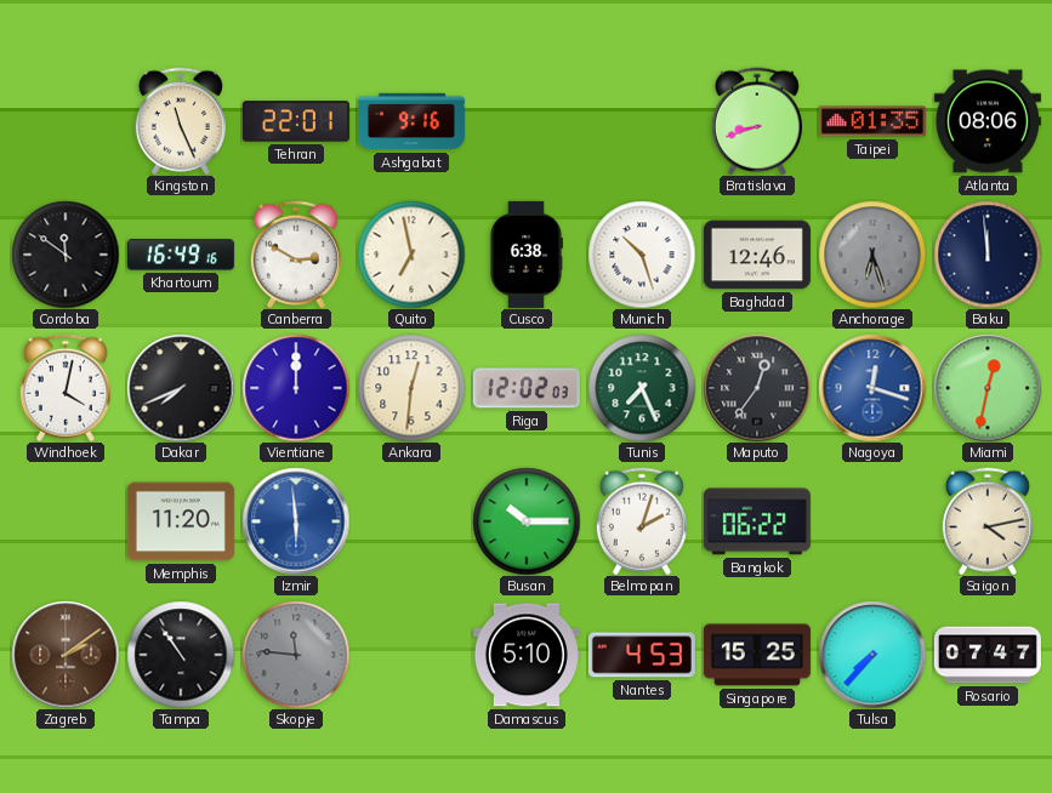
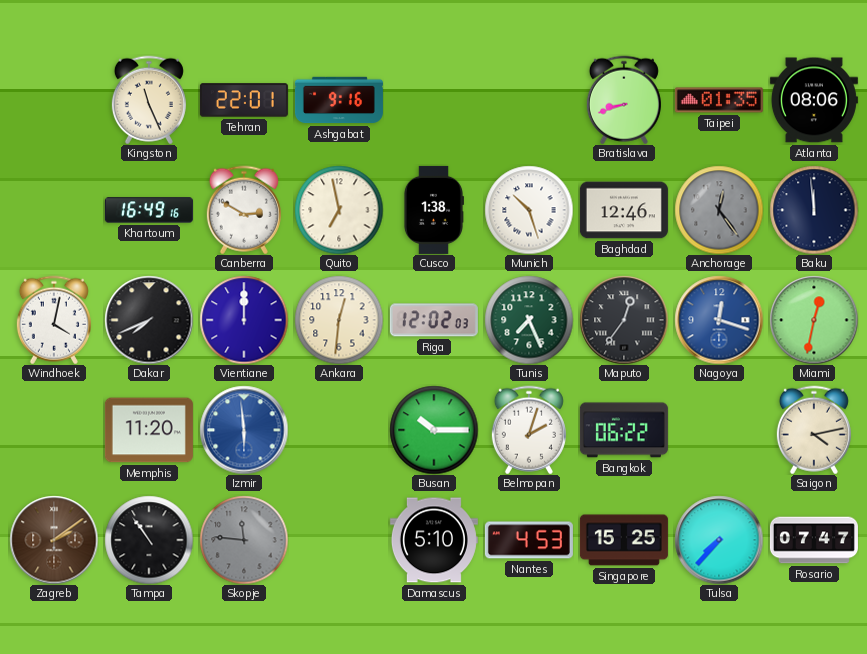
Cordoba: 11:51 -> none (66, 255)
Cusco: 6:38 -> 1:38 (433, 210)
Anchorage: 6:27 -> 12:24 (719, 210)
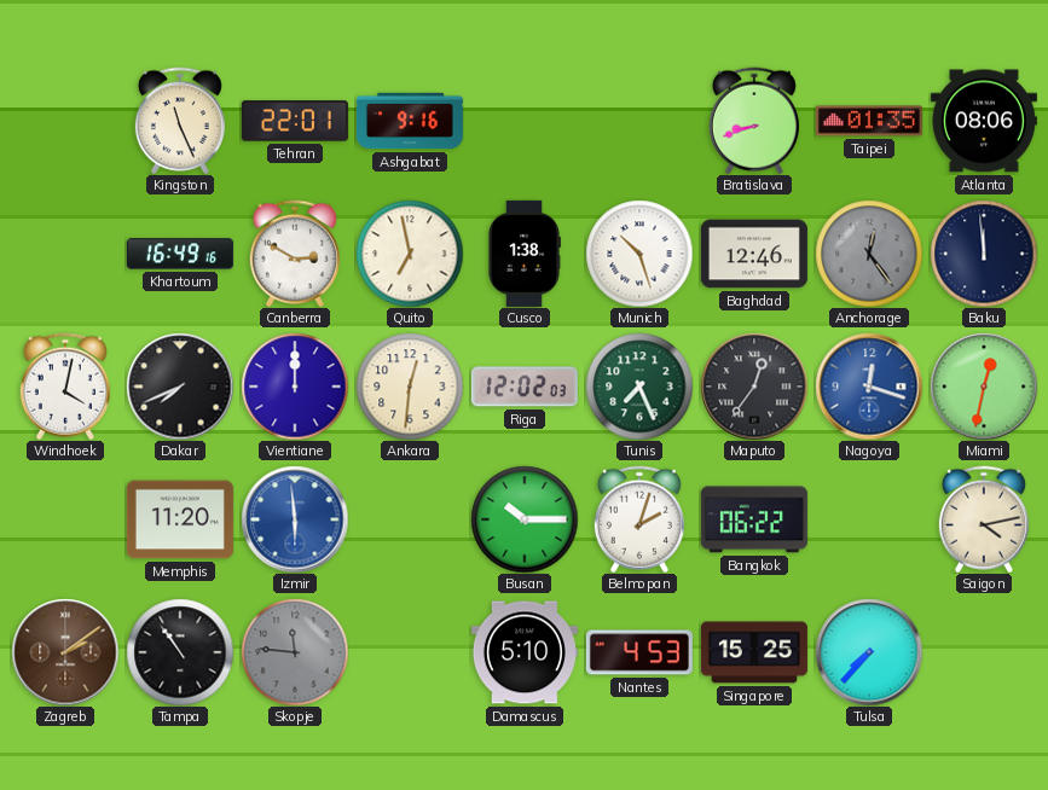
Rosario: 07:47 -> none (814, 540)
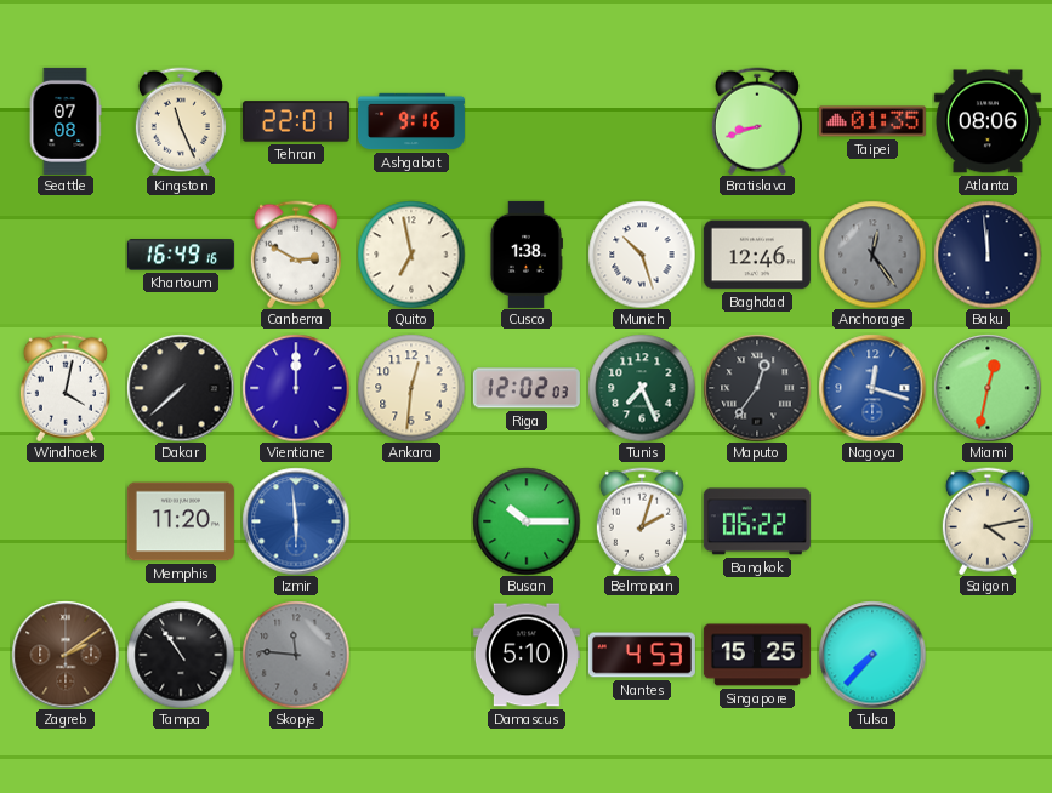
Seattle: none -> 07:08 (66, 121)
Dakar: 7:41 -> 7:38 (181, 388)
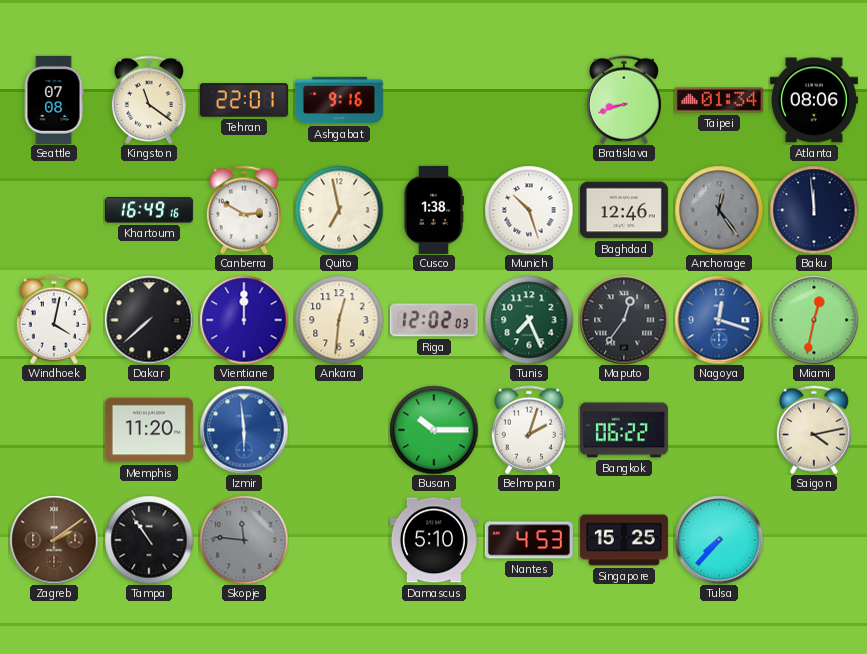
Kingston: 11:26 -> 11:21 (149, 100)
Taipei: 01:35 -> 01:34 (719, 100)
